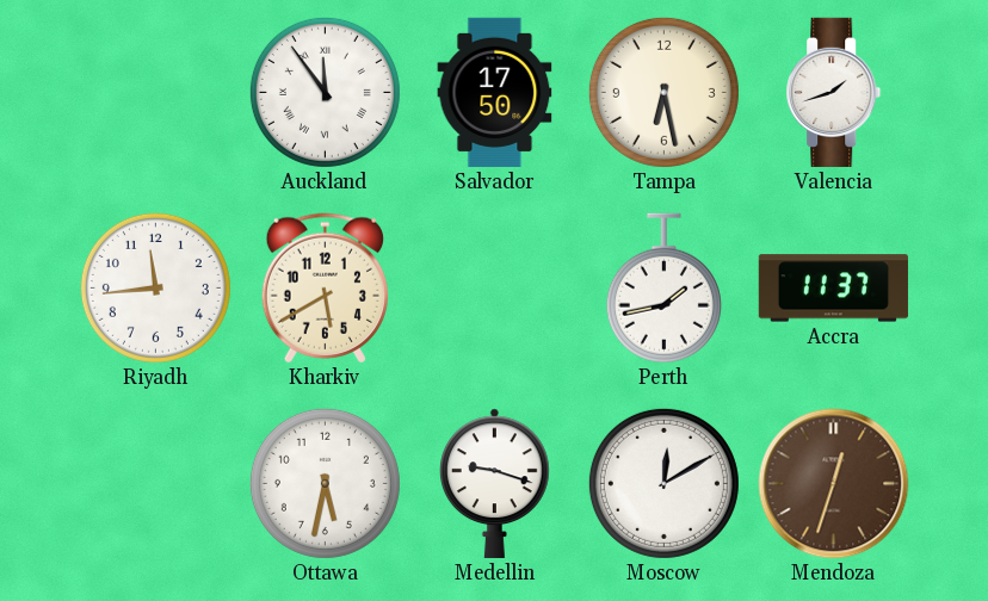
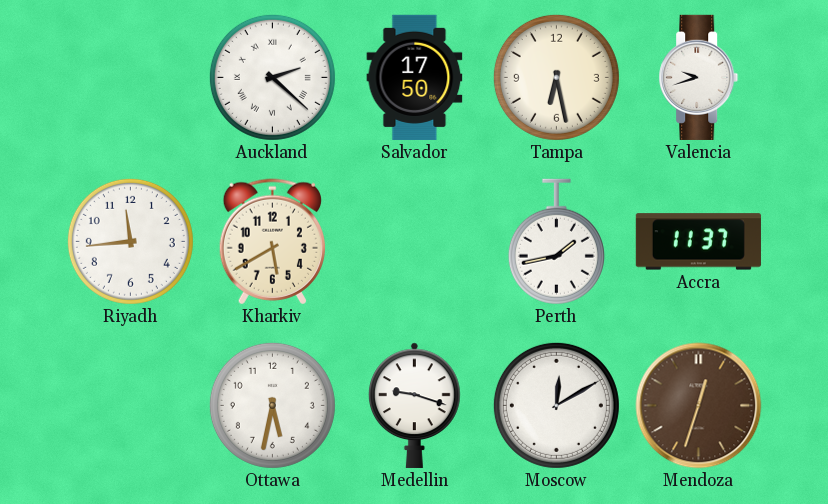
Auckland: 11:54 -> 2:22 (272, 77)
Valencia: 1:42 -> 9:42 (699, 77)
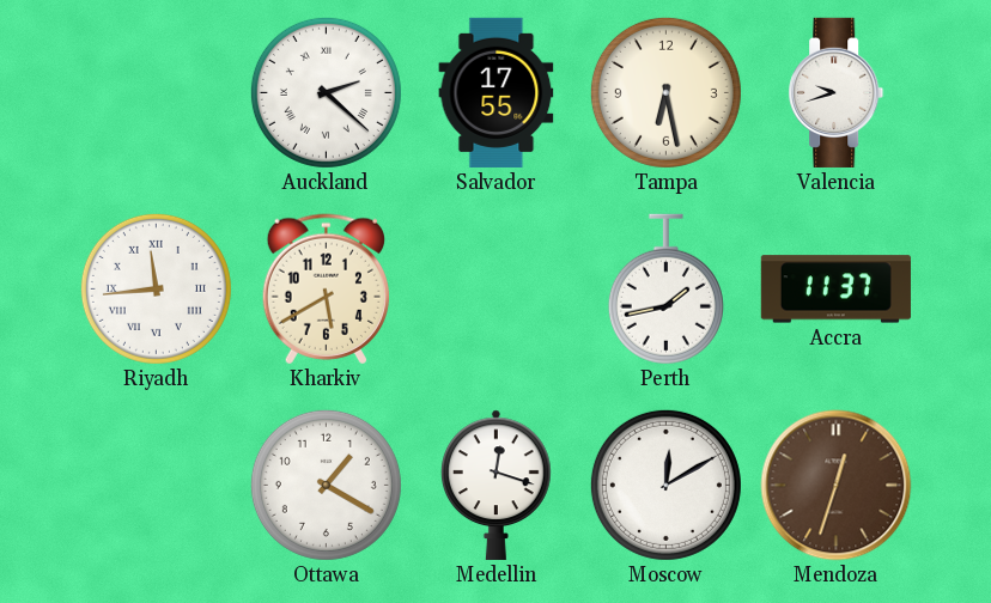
Salvador: 17:50 -> 17:55 (497, 92)
Riyadh numerals: Arabic -> Roman (156, 288)
Ottawa: 5:32 -> 1:20 (326, 485)
Medellin: 9:18 -> 12:18 (497, 485)
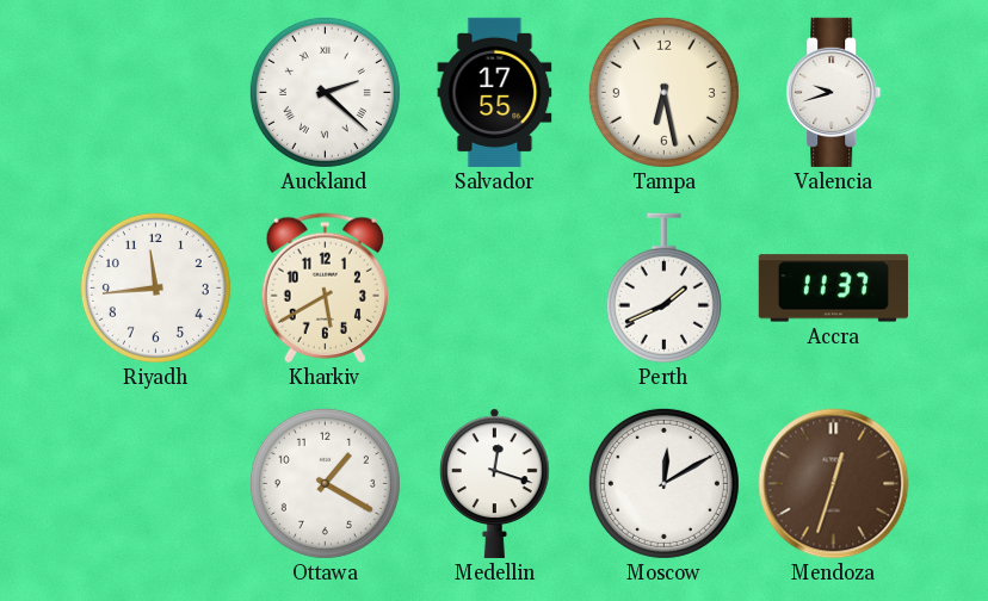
Riyadh numerals: Roman -> Arabic (155, 287)
Perth: 1:43 -> 1:41 (663, 289)
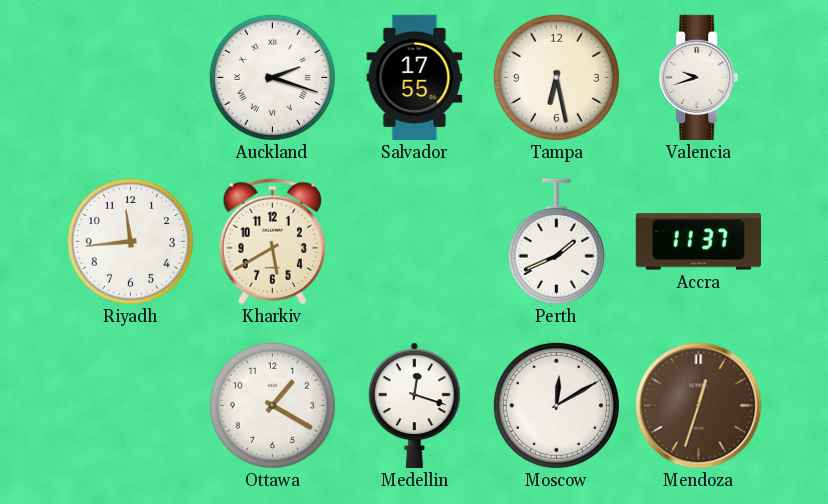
Auckland: 2:22 -> 2:18 (272, 77)
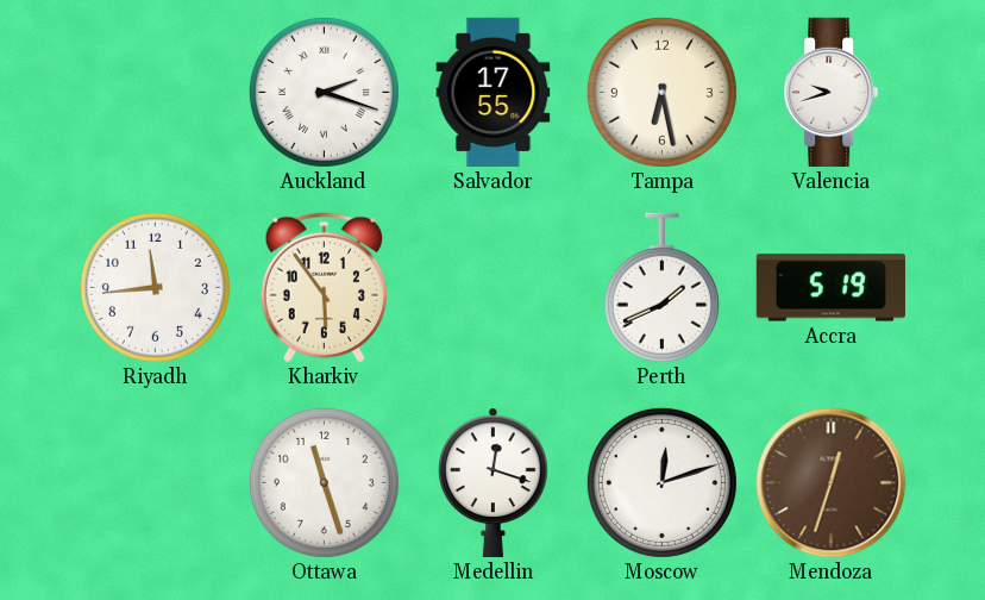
Kharkiv: 5:40 -> 5:54 (324, 288)
Accra: 11:37 -> 5:19 (830, 288)
Ottawa: 1:20 -> 11:27 (324, 482)
Moscow: 12:10 -> 12:12 (661, 482)
